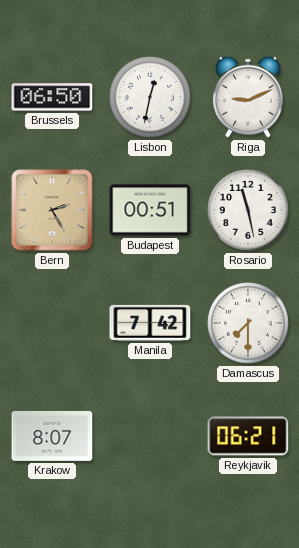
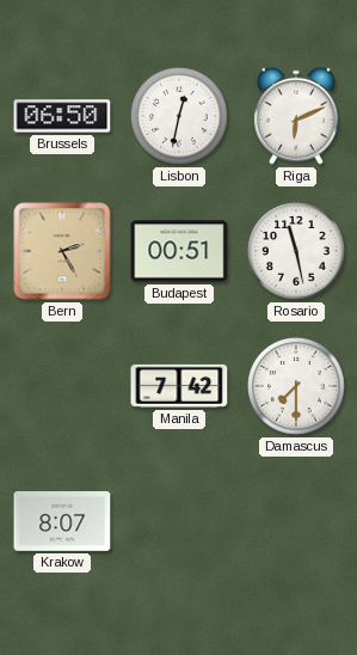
Riga: 9:11 -> 6:11 (297, 116)
Reykjavik: 06:21 -> none (248, 436)
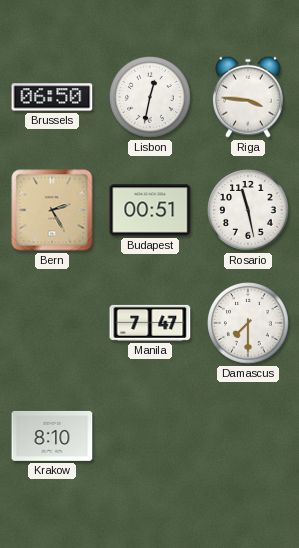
Riga: 6:11 -> 3:46 (249, 97)
Manila: 7:42 -> 7:47 (150, 323)
Krakow: 8:07 -> 8:10 (52, 436)
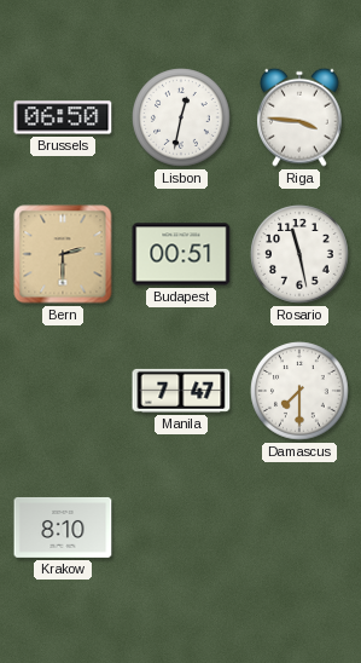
Bern: 2:25 -> 2:30 (63, 254)
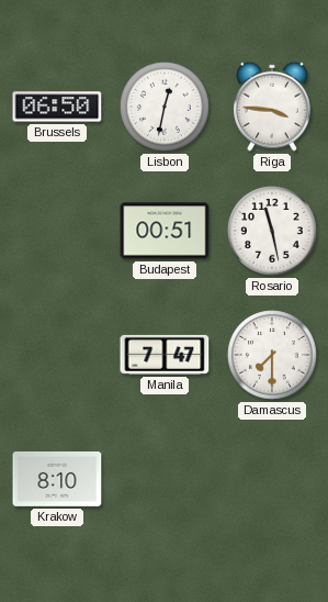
Bern: 2:30 -> none (63, 254)
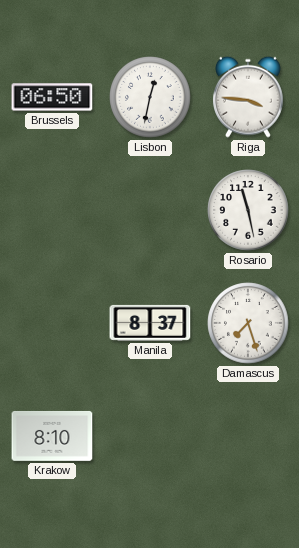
Budapest: 00:51 -> none (165, 231)
Manila: 7:47 -> 8:37 (150, 323)
Damascus: 7:30 -> 7:27 (248, 323)
